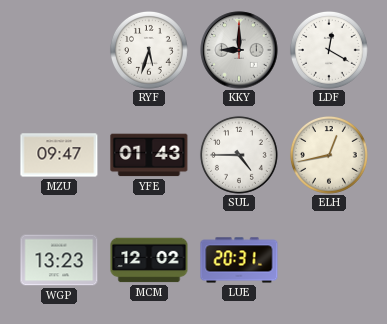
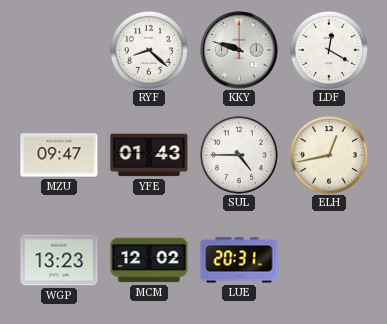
RYF: 5:33 -> 8:22 (149, 50)
KKY: 9:00 -> 9:48 (239, 50)
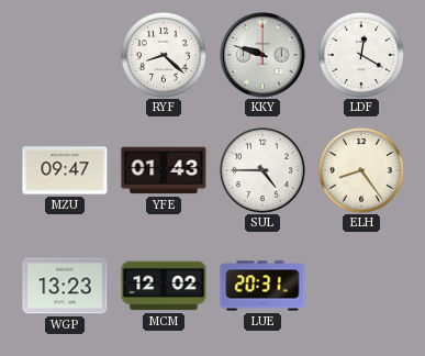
ELH: 12:43 -> 8:24 (361, 170)
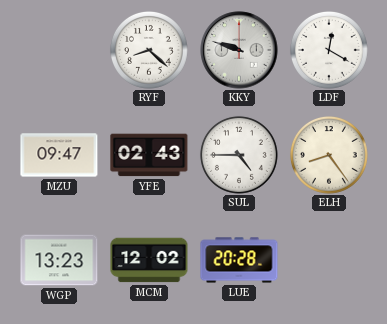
YFE: 01:43 -> 02:43 (149, 155)
LUE: 20:31 -> 20:28 (239, 260)
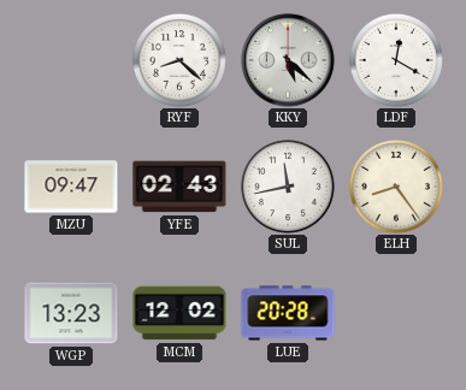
KKY: 9:48 -> 5:22 (288, 60)
SUL: 4:45 -> 11:43 (288, 187)
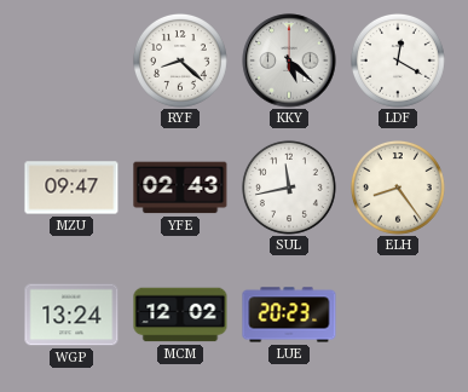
WGP: 13:23 -> 13:24 (71, 315)
LUE: 20:28 -> 20:23 (289, 315)
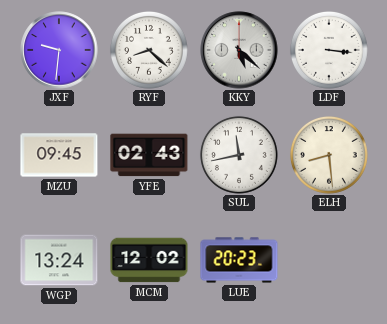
JXF: none -> 9:31 (59, 50)
LDF: 12:20 -> 3:16 (329, 50)
MZU: 09:47 -> 09:45 (59, 155)
ELH: 8:24 -> 8:29 (329, 155)
